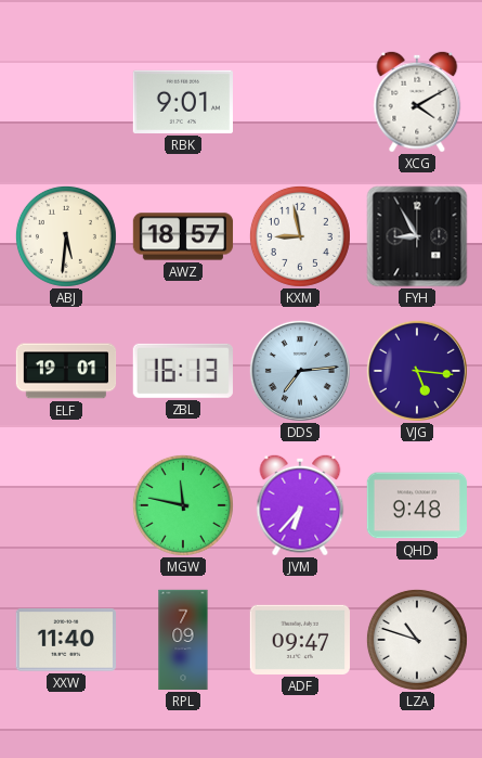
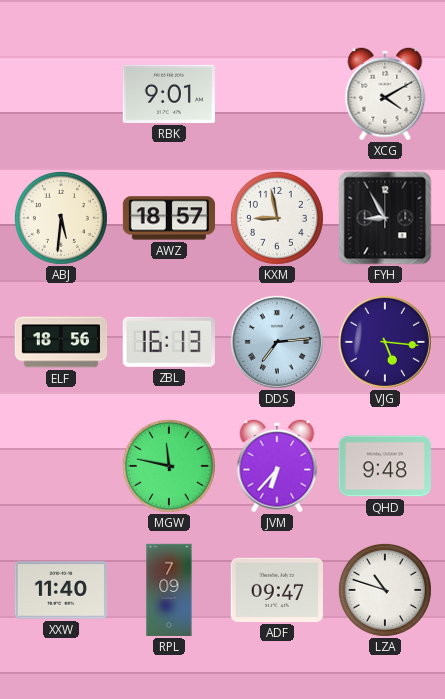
ELF: 19:01 -> 18:56 (61, 342)
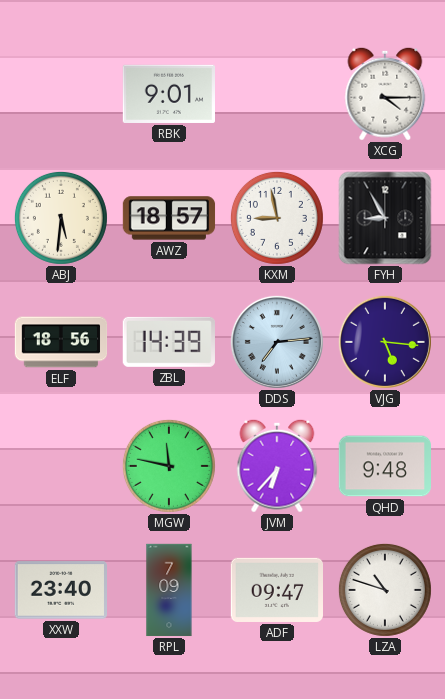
XCG: 4:10 -> 4:15 (385, 94)
ZBL: 16:13 -> 14:39 (169, 342)
XXW: 11:40 -> 23:40 (60, 590)
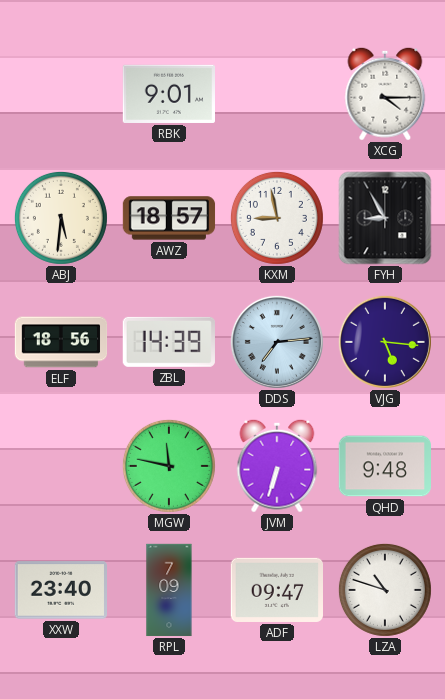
JVM: 6:37 -> 6:33 (277, 466)
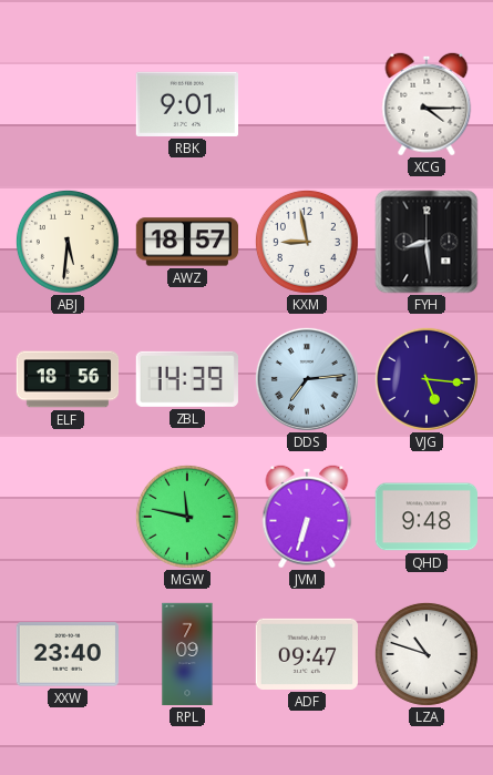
FYH: 8:55 -> 8:29 (427, 242)
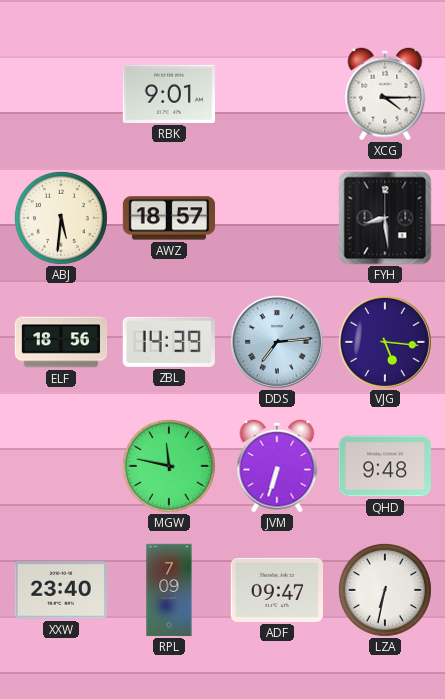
KXM: 8:58 -> none (307, 242)
LZA: 10:48 -> 6:32 (385, 590)
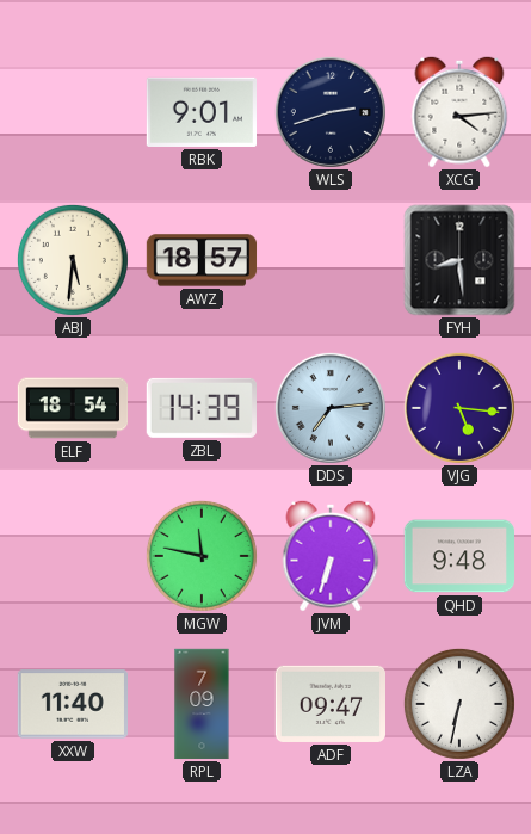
WLS: none -> 2:42 (331, 112)
XCG: 4:15 -> 4:14 (459, 112)
ELF: 18:56 -> 18:54 (73, 408)
XXW: 23:40 -> 11:40 (72, 704)
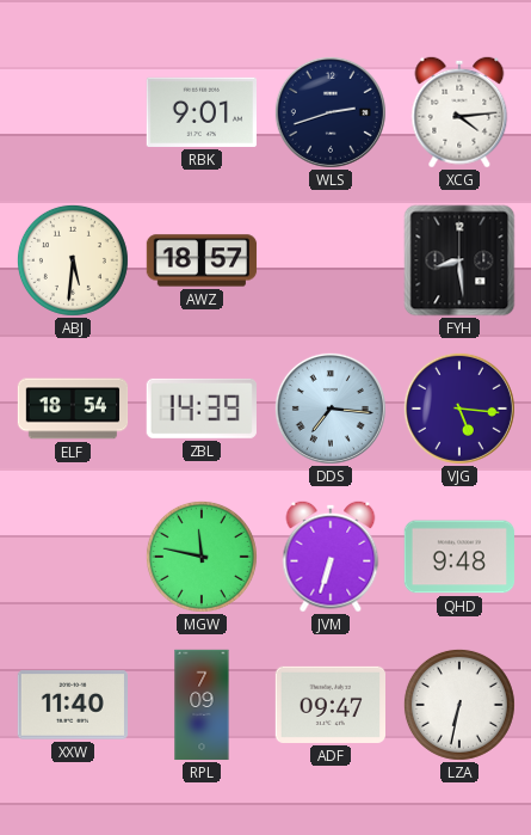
DDS: 7:14 -> 7:16 (331, 409)
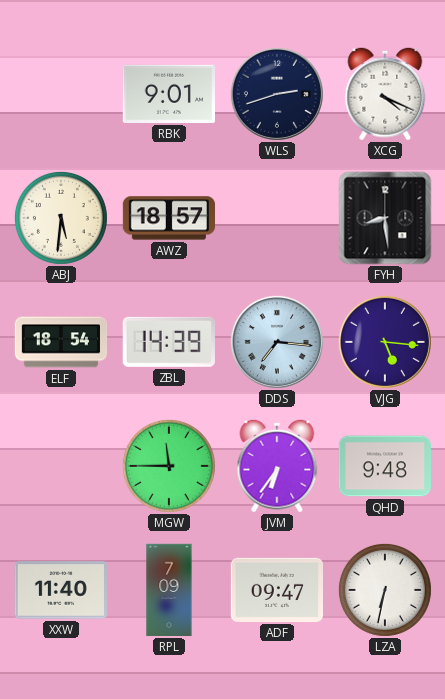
XCG: 4:14 -> 4:19 (385, 94)
MGW: 11:47 -> 11:45 (169, 466)
JVM: 6:33 -> 6:36 (277, 466)
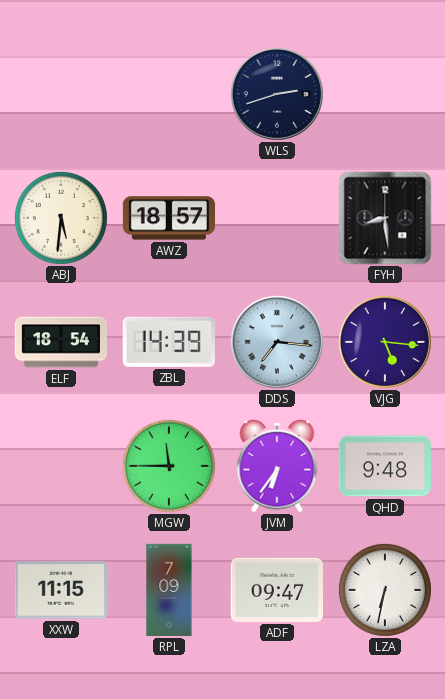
RBK: 9:01 -> none (168, 94)
XCG: 4:19 -> none (385, 94)
XXW: 11:40 -> 11:15 (60, 590)
